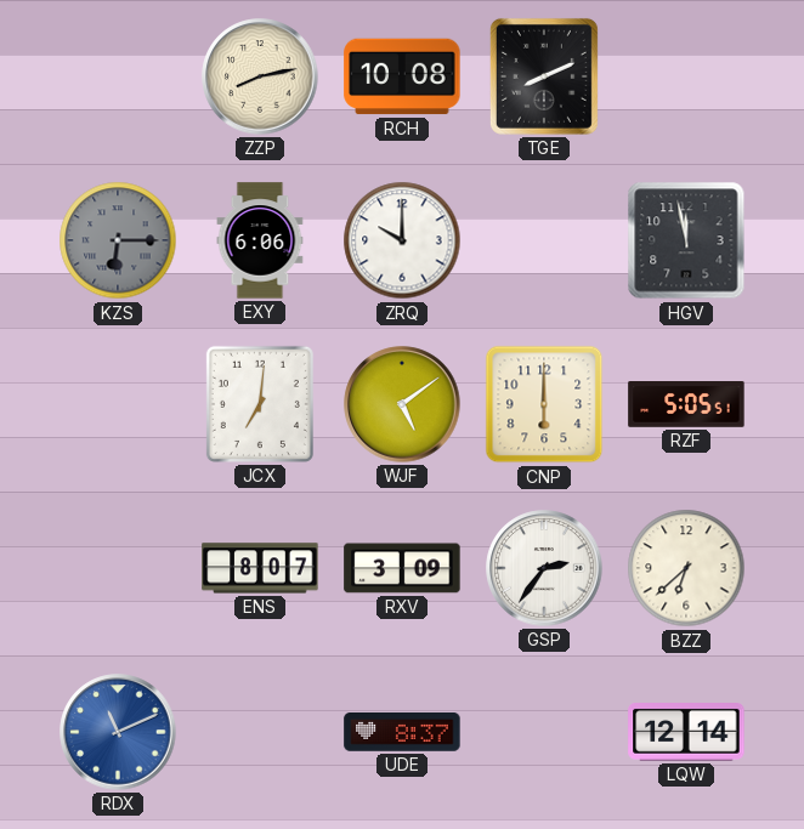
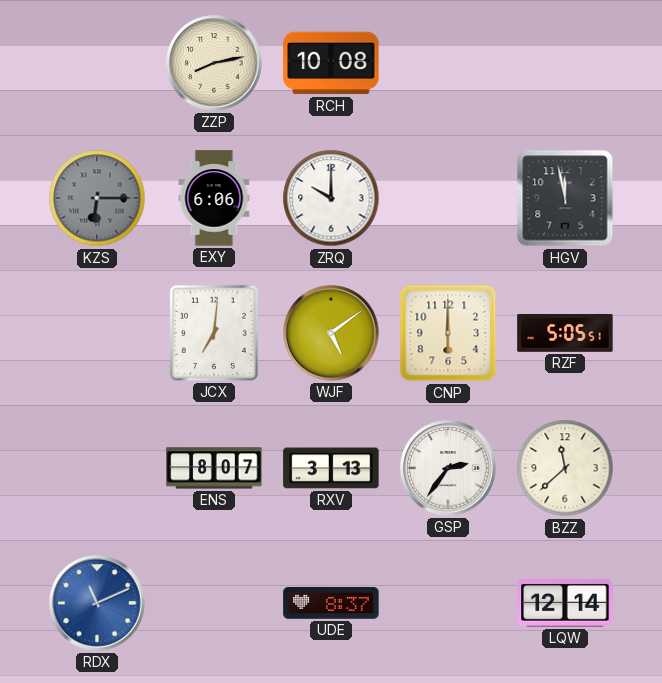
TGE: 8:11 -> none (544, 76)
RXV: 3:09 -> 3:13 (331, 468)
BZZ: 6:38 -> 11:38 (565, 468)
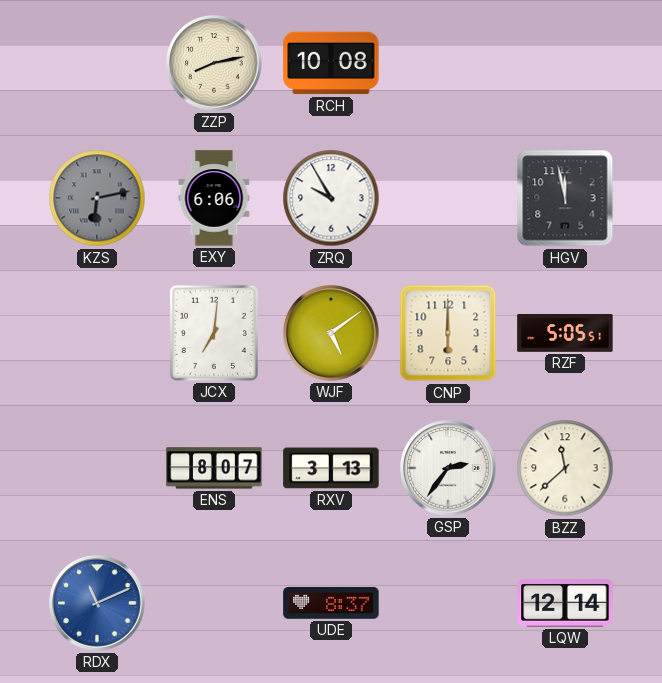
KZS: 6:15 -> 6:13 (97, 198)
ZRQ: 10:00 -> 9:55 (331, 198)
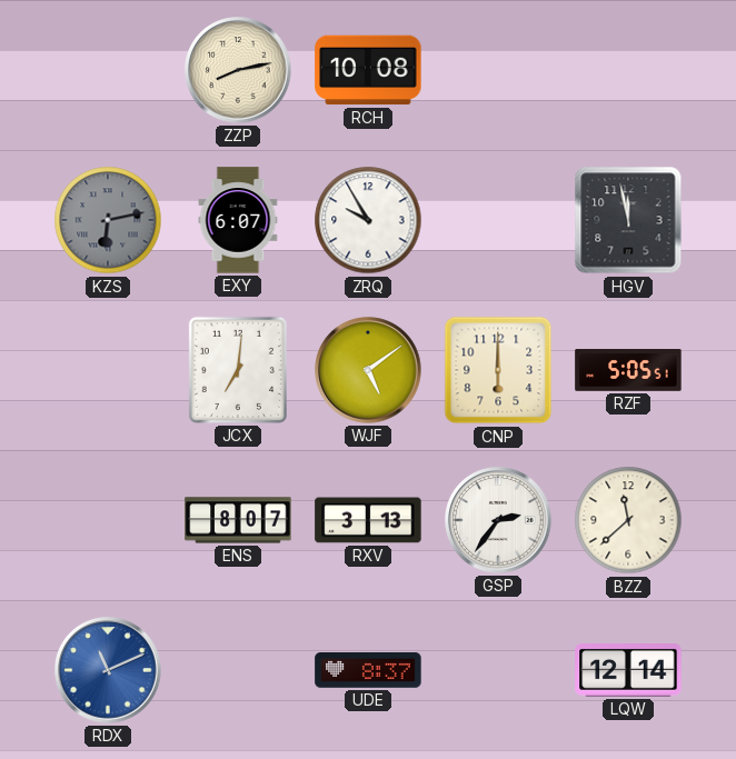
EXY: 6:06 -> 6:07 (238, 220)
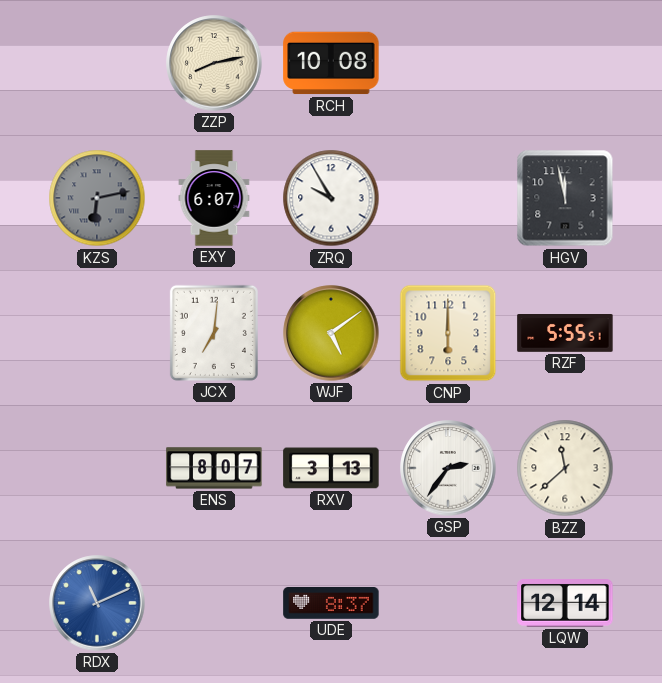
RZF: 5:05 -> 5:55 (565, 334)
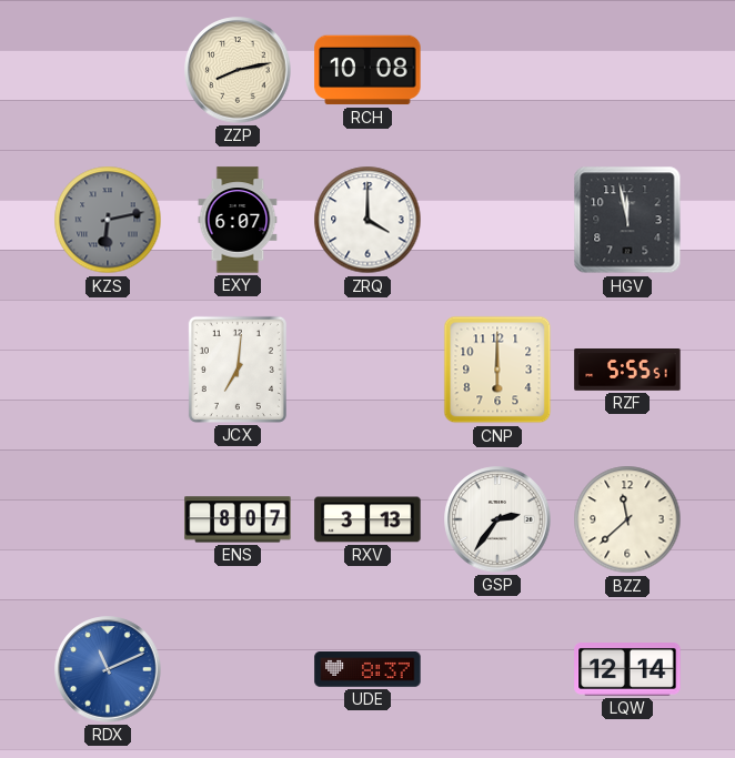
ZRQ: 9:55 -> 4:00 (367, 220)
WJF: 5:09 -> none (331, 333)
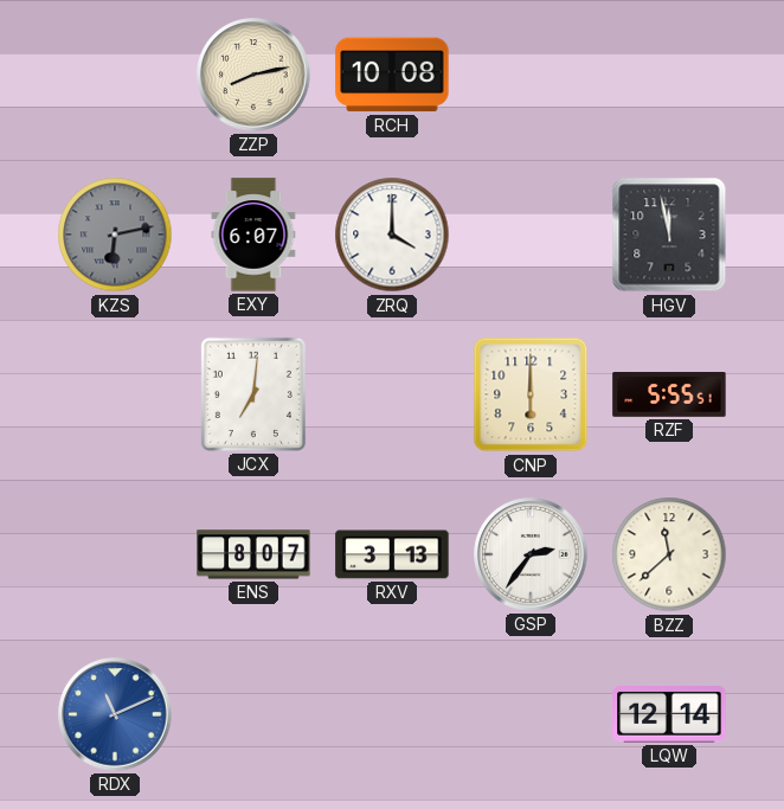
UDE: 8:37 -> none (367, 669)
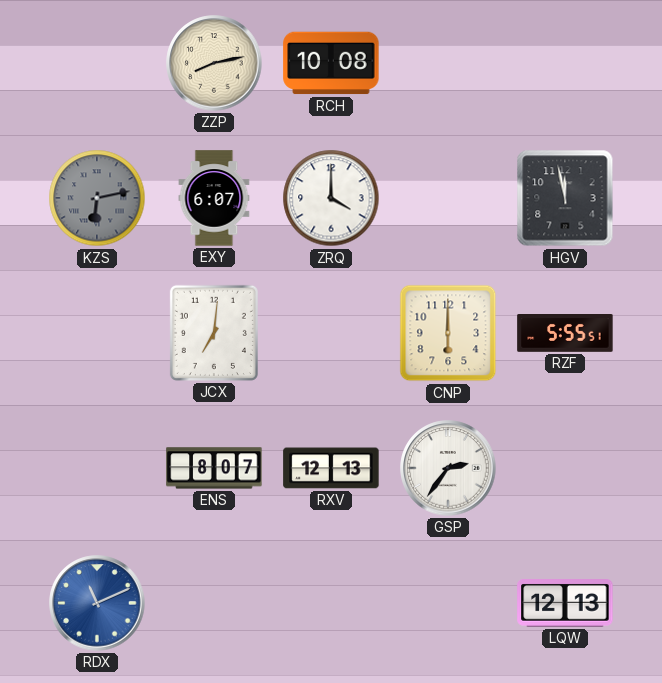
RXV: 3:13 -> 12:13 (331, 468)
BZZ: 11:38 -> none (669, 554)
LQW: 12:14 -> 12:13 (565, 604)
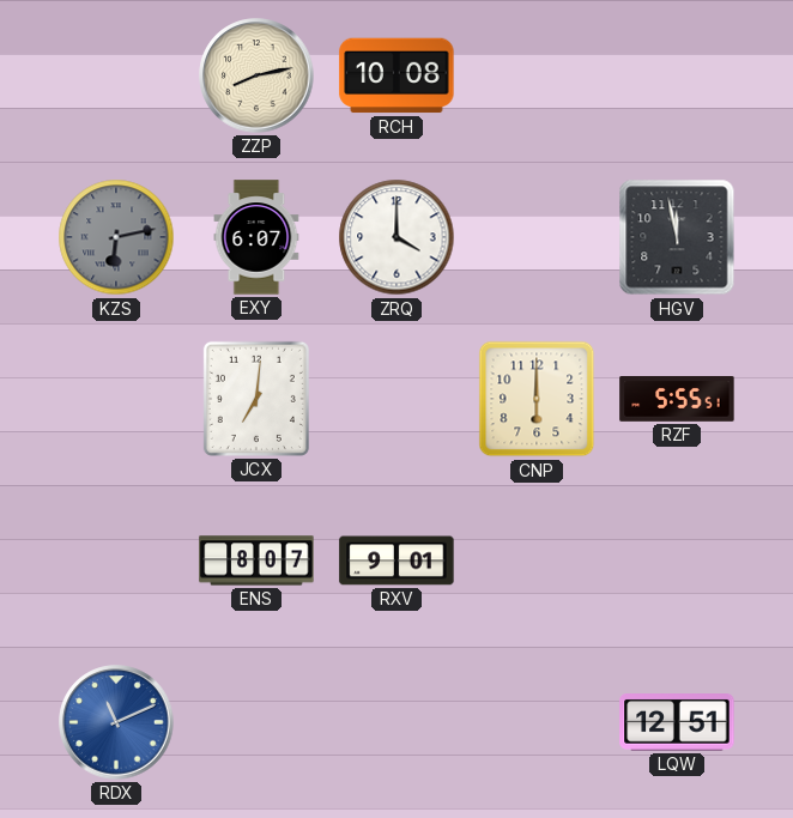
RXV: 12:13 -> 9:01 (396, 561)
GSP: 2:36 -> none (448, 468)
LQW: 12:13 -> 12:51 (677, 723)
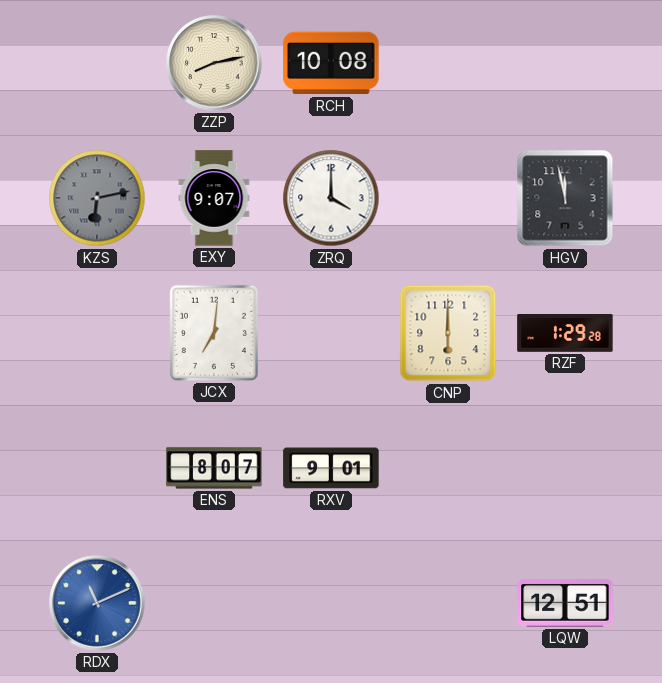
EXY: 6:07 -> 9:07 (214, 198)
RZF: 5:55 -> 1:29 (565, 334)
